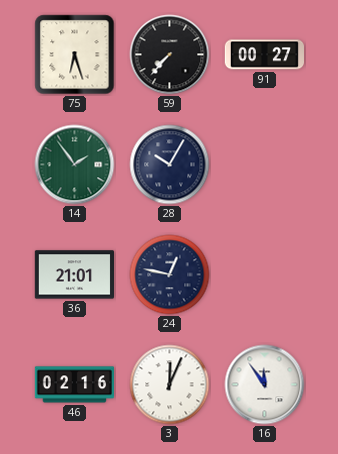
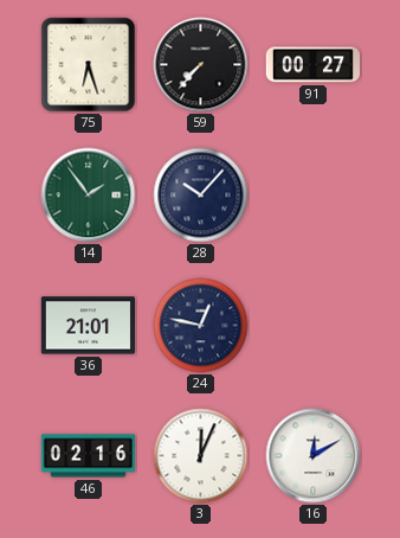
28: 10:05 -> 10:07 (201, 196)
16: 11:54 -> 12:10 (314, 456)
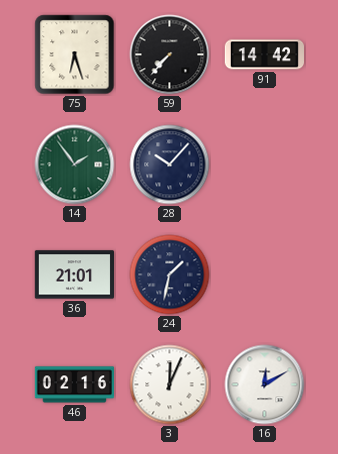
91: 00:27 -> 14:42 (264, 55)
24: 12:47 -> 1:32 (170, 275)
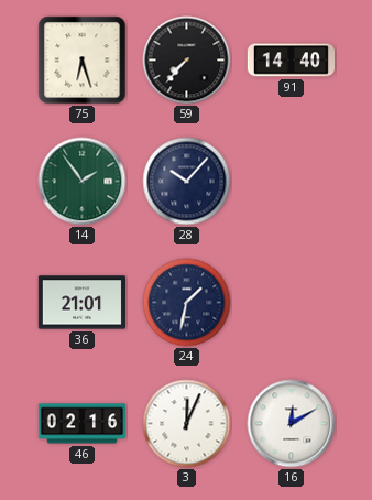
91: 14:42 -> 14:40 (291, 61)
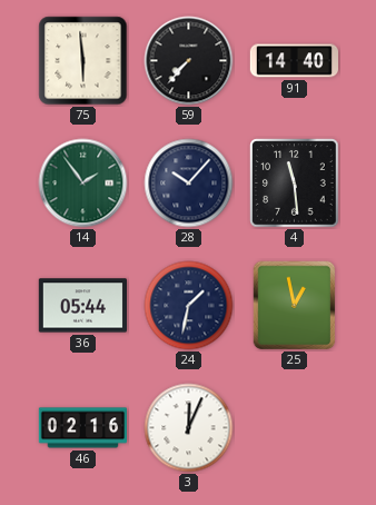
75: 6:27 -> 5:59 (83, 61)
4: none -> 11:29 (295, 184)
36: 21:01 -> 05:44 (82, 306)
25: none -> 12:58 (295, 306)
16: 12:10 -> none (292, 424)
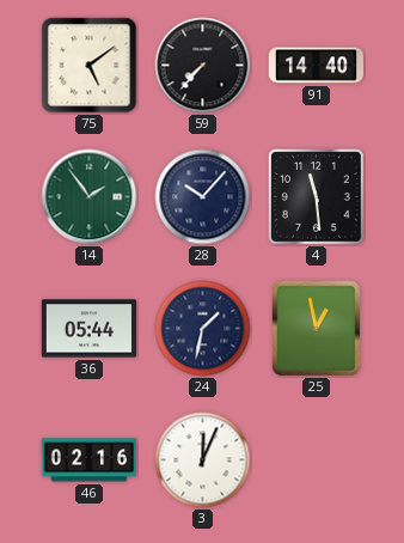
75: 5:59 -> 5:09 (90, 66)
